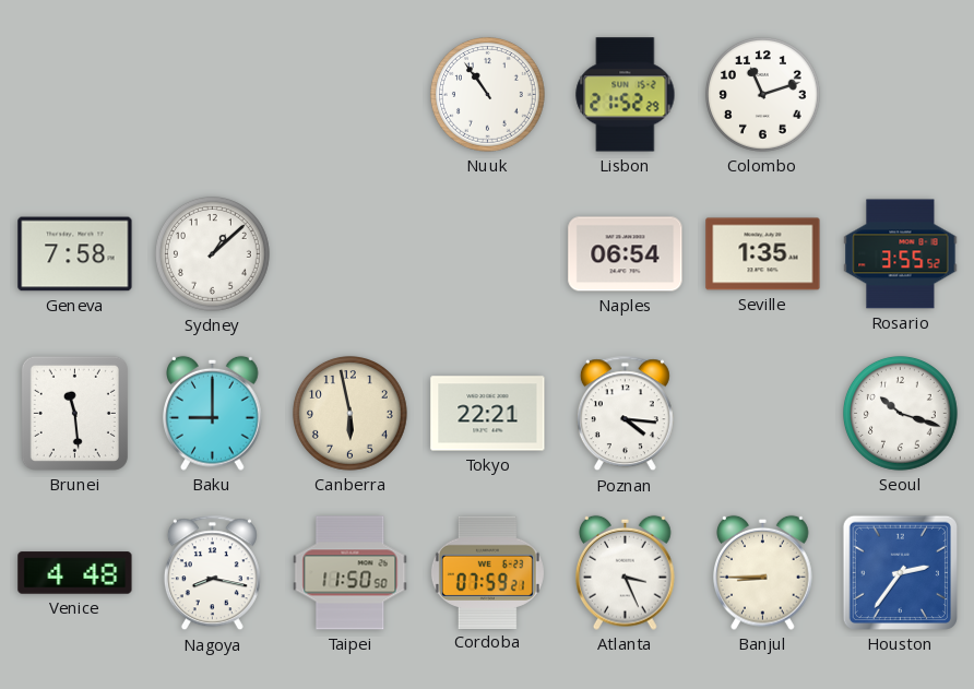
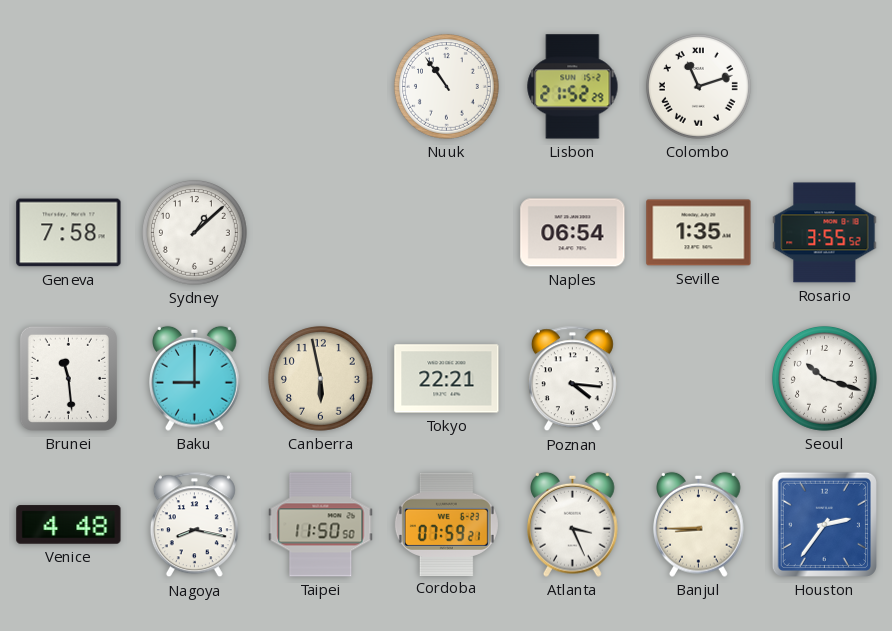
Colombo numerals: Arabic -> Roman (699, 87)
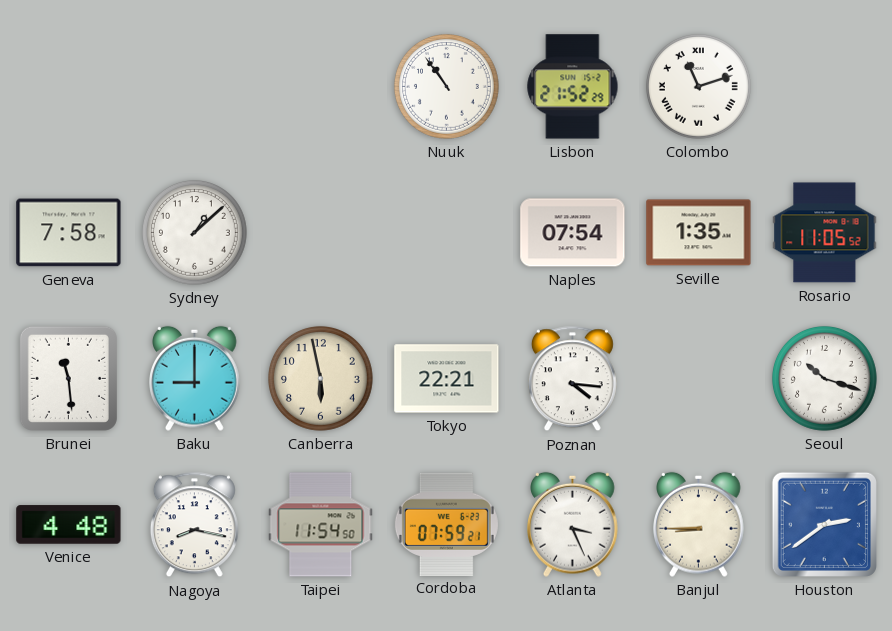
Naples: 06:54 -> 07:54 (573, 233)
Rosario: 3:55 -> 11:05 (825, 233)
Taipei: 11:50 -> 11:54 (321, 525)
Houston: 2:36 -> 2:39 (824, 524)
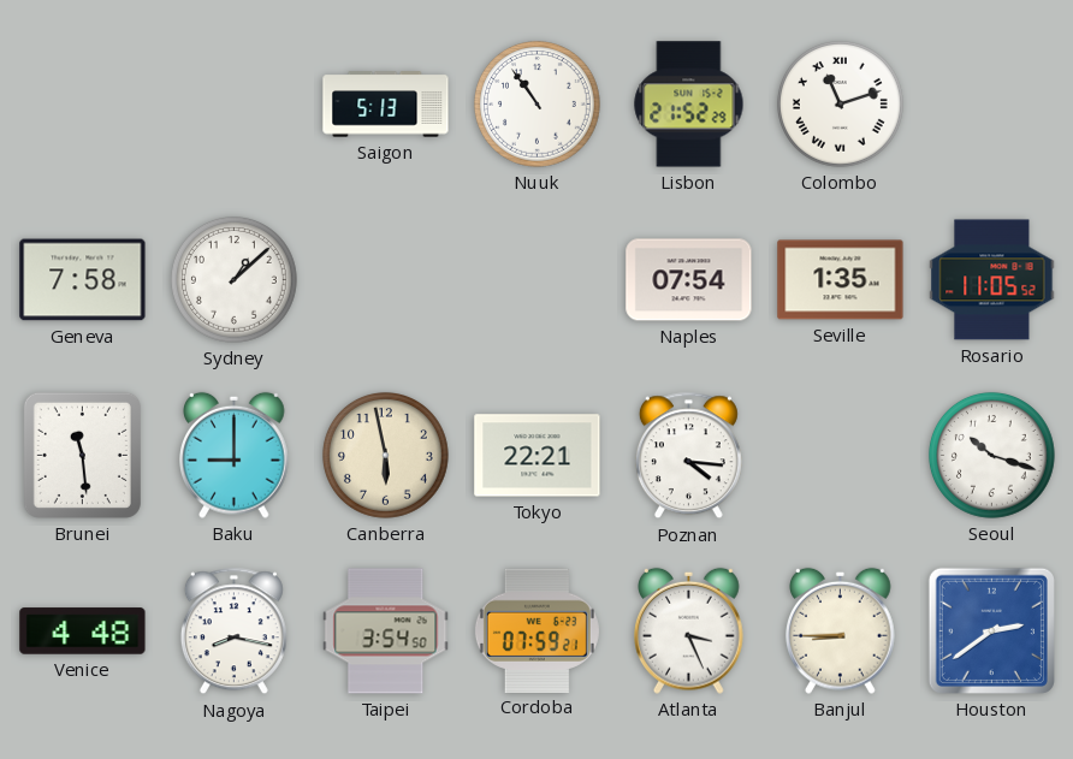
Saigon: none -> 5:13 (386, 105)
Taipei: 11:54 -> 3:54 (386, 631)
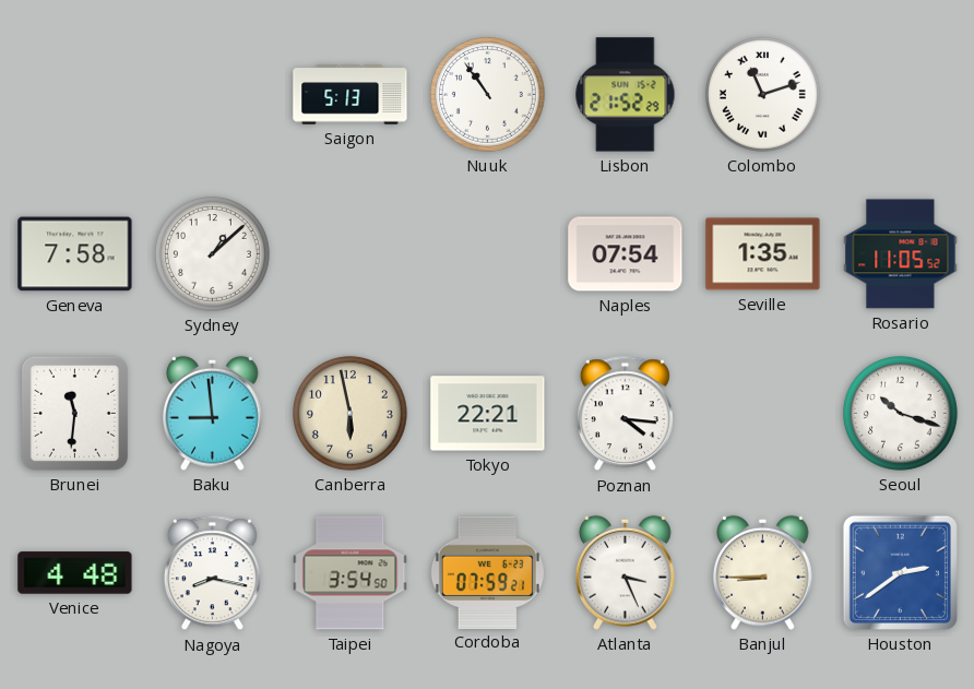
Brunei: 11:29 -> 11:31 (74, 413)
Baku: 9:00 -> 8:59 (213, 413)
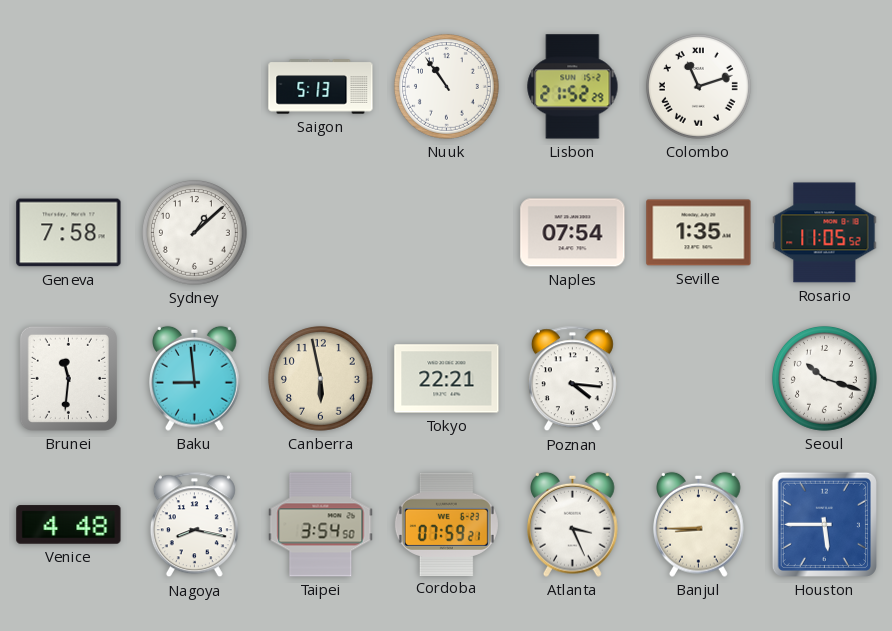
Houston: 2:39 -> 5:45 (824, 524)
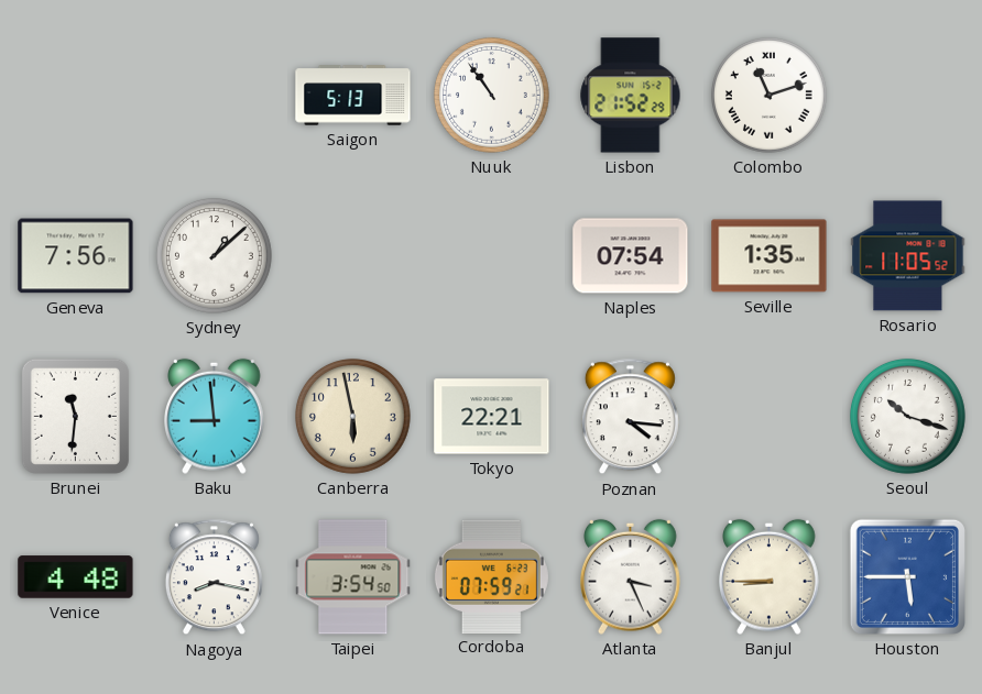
Geneva: 7:58 -> 7:56 (76, 256)
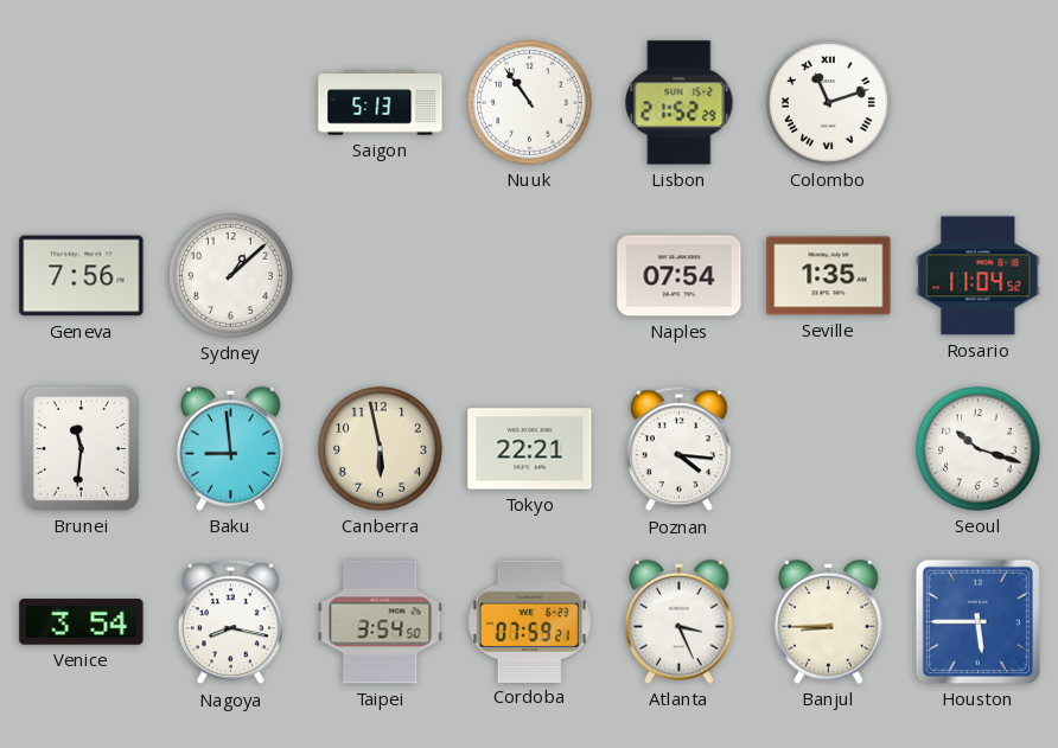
Rosario: 11:05 -> 11:04 (979, 276)
Venice: 4:48 -> 3:54 (82, 622)
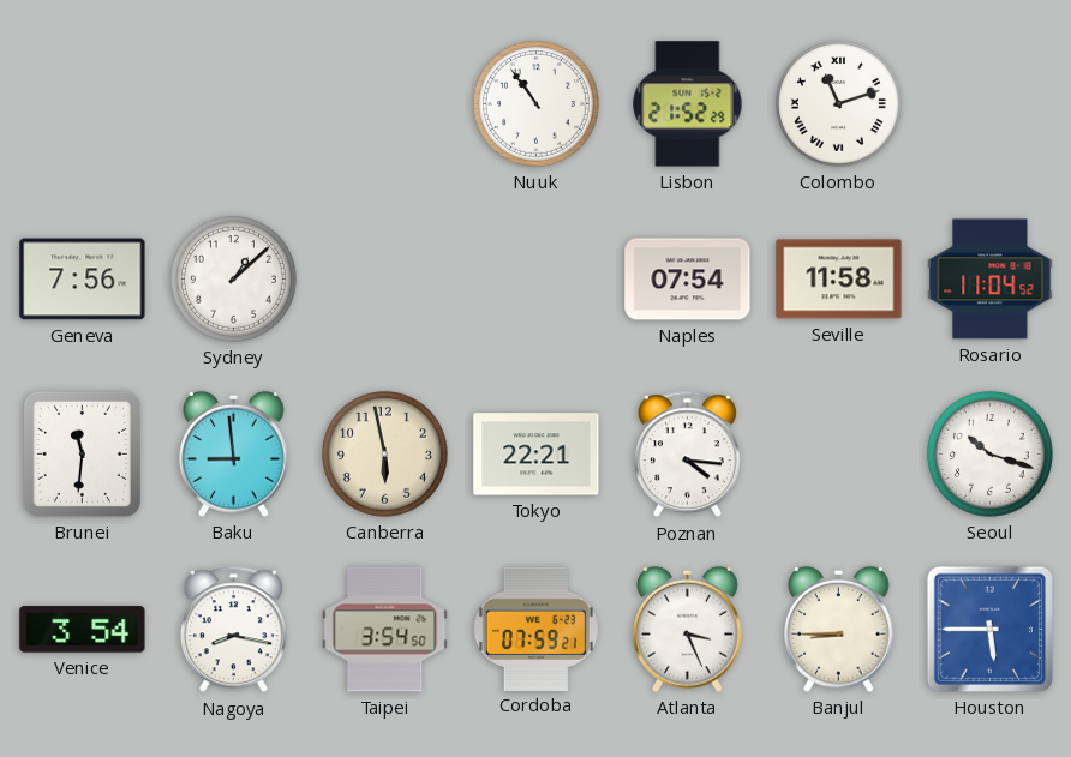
Saigon: 5:13 -> none (381, 103)
Seville: 1:35 -> 11:58 (839, 280)
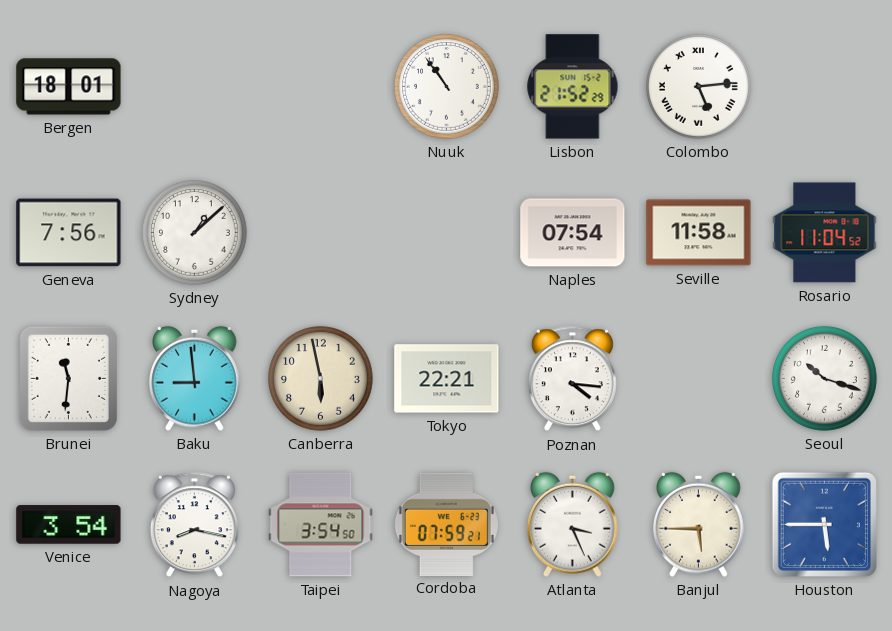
Bergen: none -> 18:01 (69, 87)
Colombo: 11:12 -> 5:14 (699, 87)
Banjul: 8:45 -> 5:45 (699, 524)
